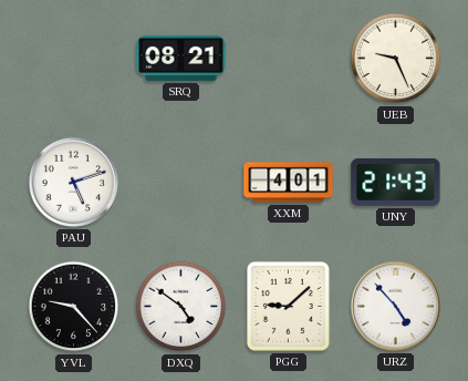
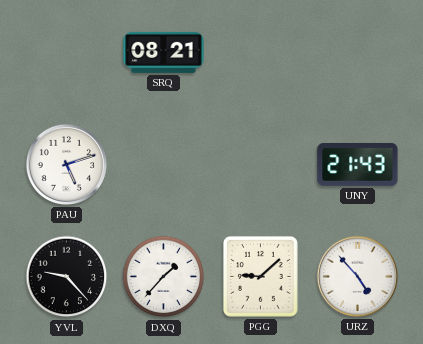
UEB: 9:26 -> none (396, 59)
XXM: 4:01 -> none (289, 183)
DXQ: 4:51 -> 1:37 (164, 277)
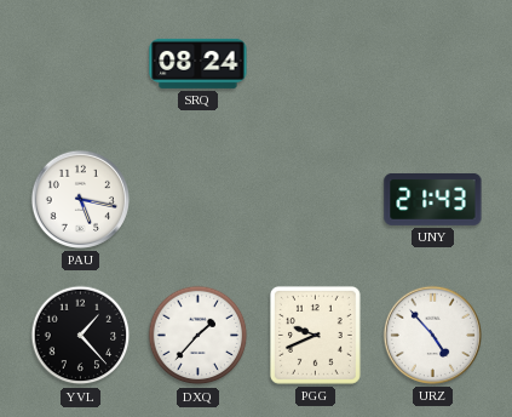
SRQ: 08:21 -> 08:24 (199, 63)
PAU: 5:12 -> 5:17 (80, 199)
YVL: 9:23 -> 1:23 (81, 336)
PGG: 9:08 -> 9:41 (315, 335)
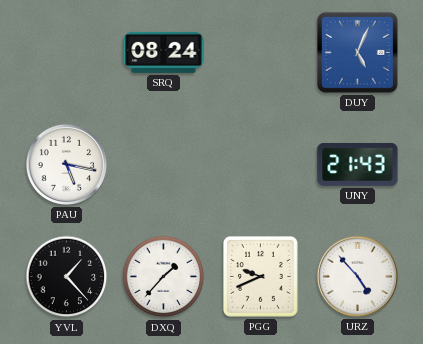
DUY: none -> 5:04 (357, 52)
